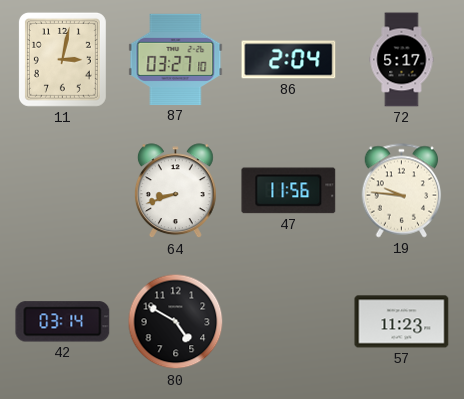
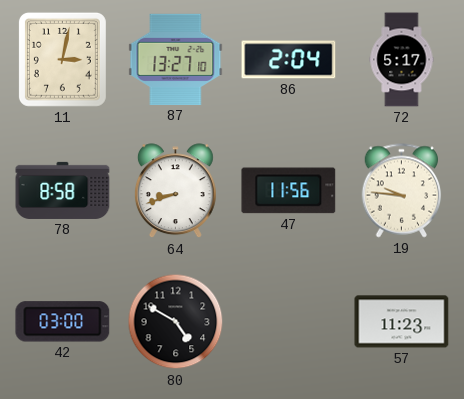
87: 03:27 -> 13:27 (176, 59)
78: none -> 8:58 (63, 190)
42: 03:14 -> 03:00 (63, 322)
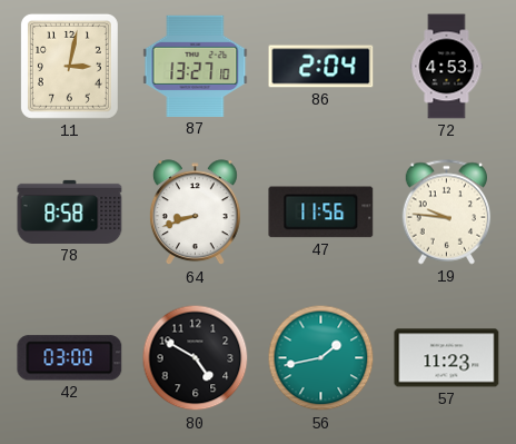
72: 5:17 -> 4:53 (447, 67)
56: none -> 1:43 (321, 358)
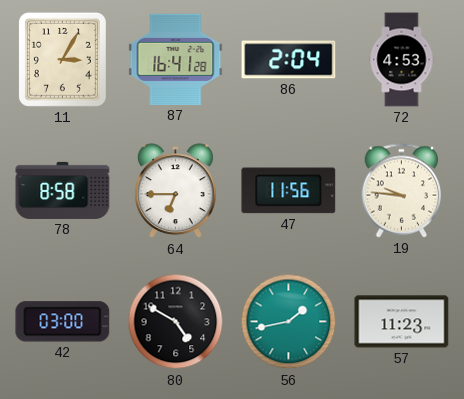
11: 3:02 -> 3:05 (62, 59)
87: 13:27 -> 16:41 (176, 59)
64: 8:42 -> 6:45 (175, 191)
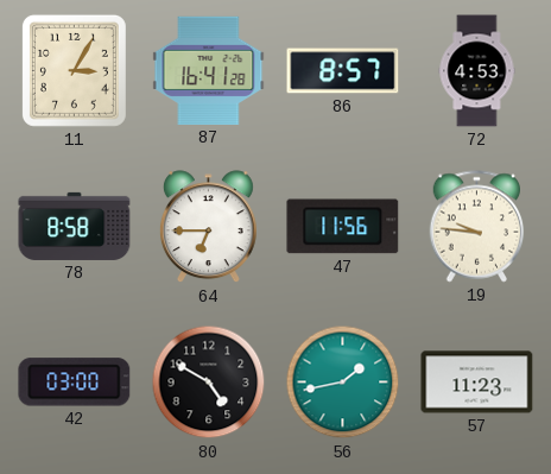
86: 2:04 -> 8:57 (343, 71)
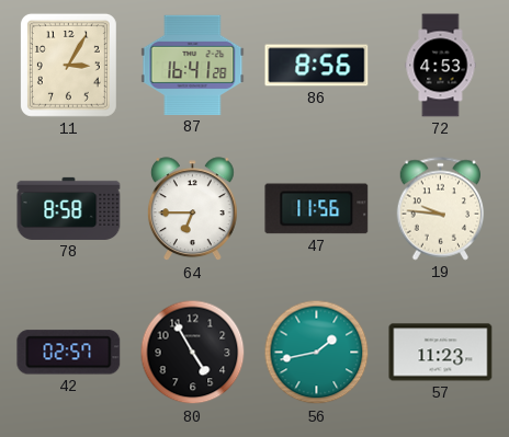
86: 8:57 -> 8:56 (317, 66)
42: 03:00 -> 02:57 (69, 353)
80: 4:50 -> 4:55 (193, 353)
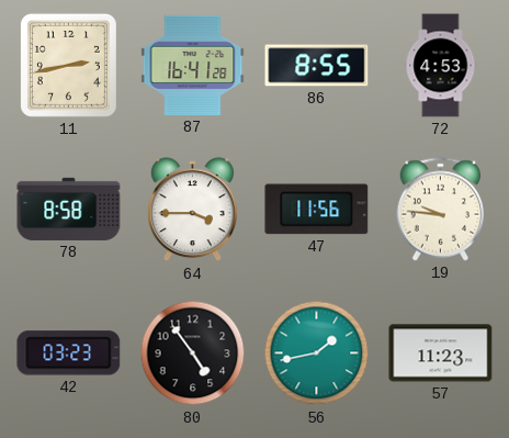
11: 3:05 -> 2:43 (68, 65)
86: 8:56 -> 8:55 (317, 66)
64: 6:45 -> 3:45 (192, 210)
42: 02:57 -> 03:23 (69, 353)
80: 4:55 -> 4:54 (193, 353)
